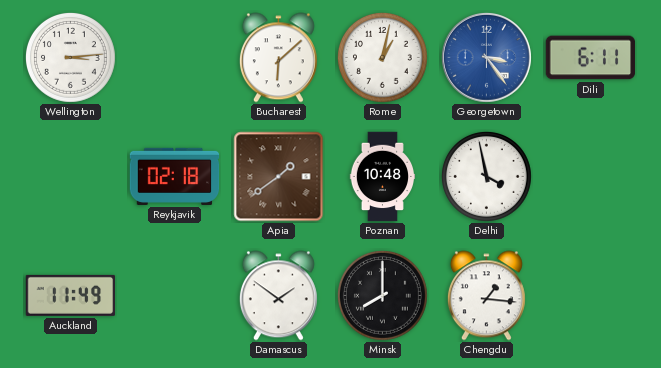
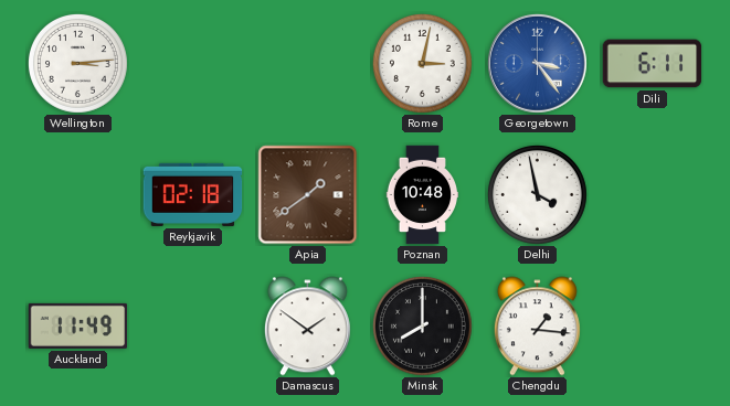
Bucharest: 6:08 -> none (278, 58)
Rome: 1:02 -> 3:02 (422, 63)
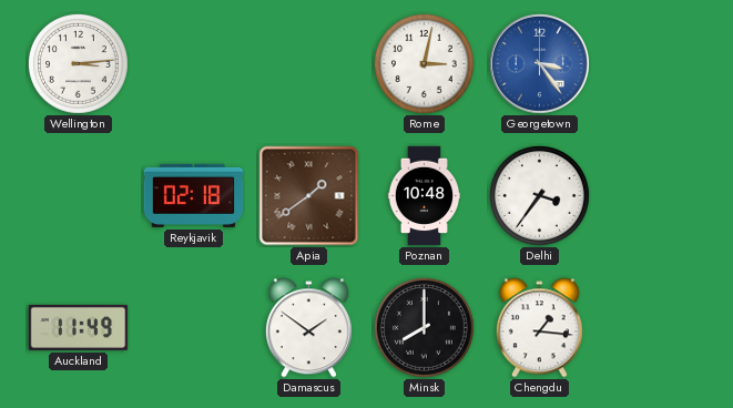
Dili: 6:11 -> none (653, 64)
Delhi: 3:58 -> 3:36 (539, 195)
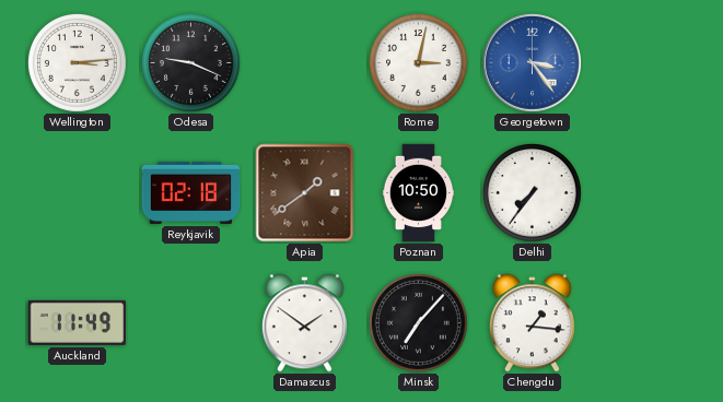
Odesa: none -> 9:19 (190, 62)
Poznan: 10:48 -> 10:50 (419, 193)
Delhi: 3:36 -> 7:36 (532, 192)
Minsk: 8:00 -> 7:07 (418, 322)
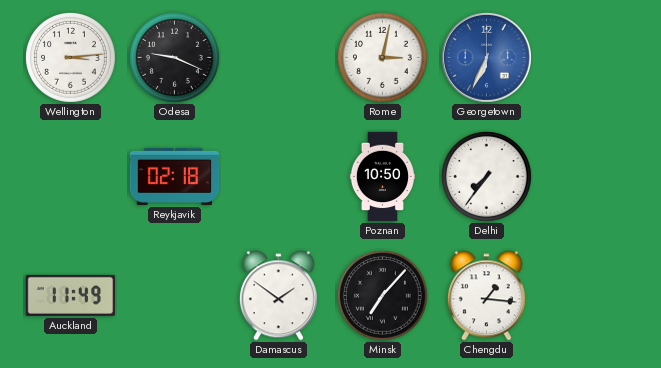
Georgetown: 3:24 -> 6:34 (486, 57)
Apia: 1:39 -> none (305, 193)
